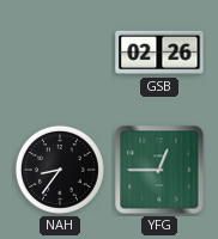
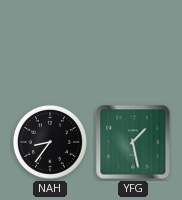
GSB: 02:26 -> none (159, 53)
YFG: 12:45 -> 1:28 (133, 142)
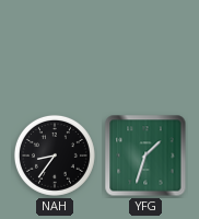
YFG: 1:28 -> 1:33 (145, 155)
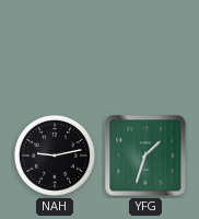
NAH: 8:36 -> 9:13 (55, 155)
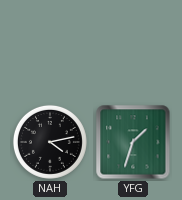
NAH: 9:13 -> 4:13 (50, 142)
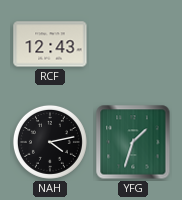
RCF: none -> 12:43 (50, 44)
